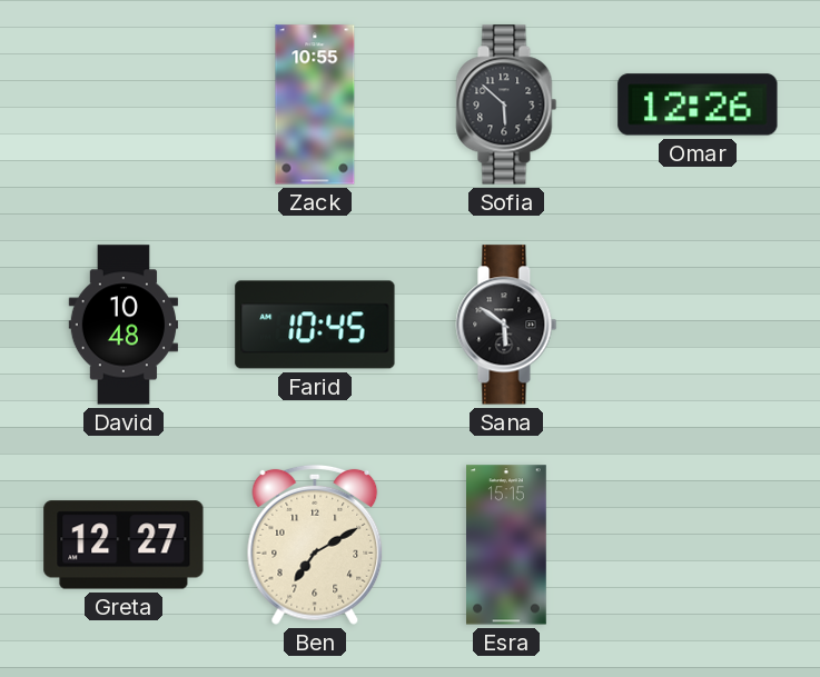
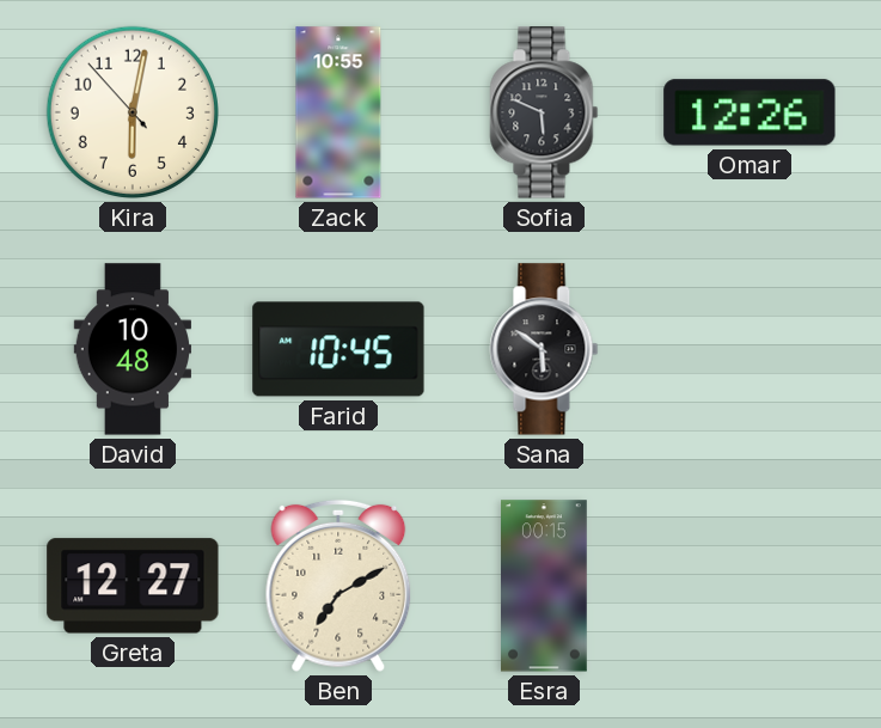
Kira: none -> 6:01 (133, 112)
Sofia: 5:52 -> 5:49 (544, 112)
Esra: 15:15 -> 00:15 (545, 586)
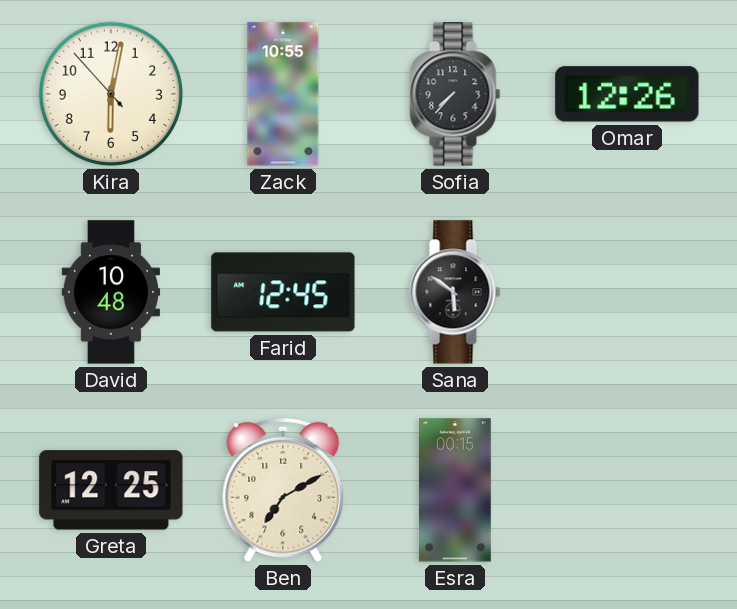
Sofia: 5:49 -> 7:37 (455, 94)
Farid: 10:45 -> 12:45 (283, 292)
Greta: 12:27 -> 12:25 (111, 490)
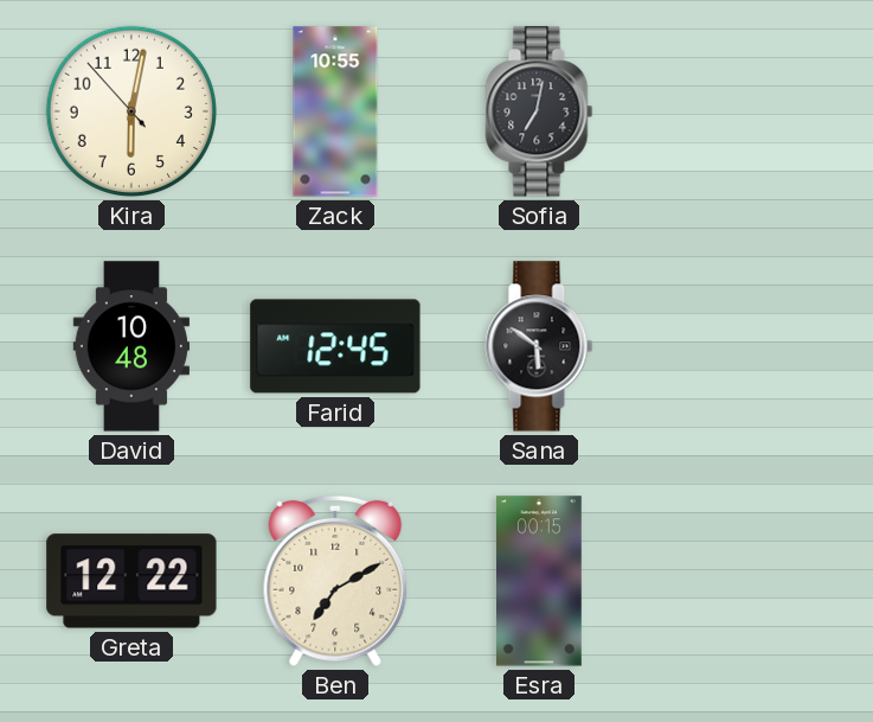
Sofia: 7:37 -> 7:02 (539, 111)
Omar: 12:26 -> none (627, 94)
Greta: 12:25 -> 12:22 (131, 581)
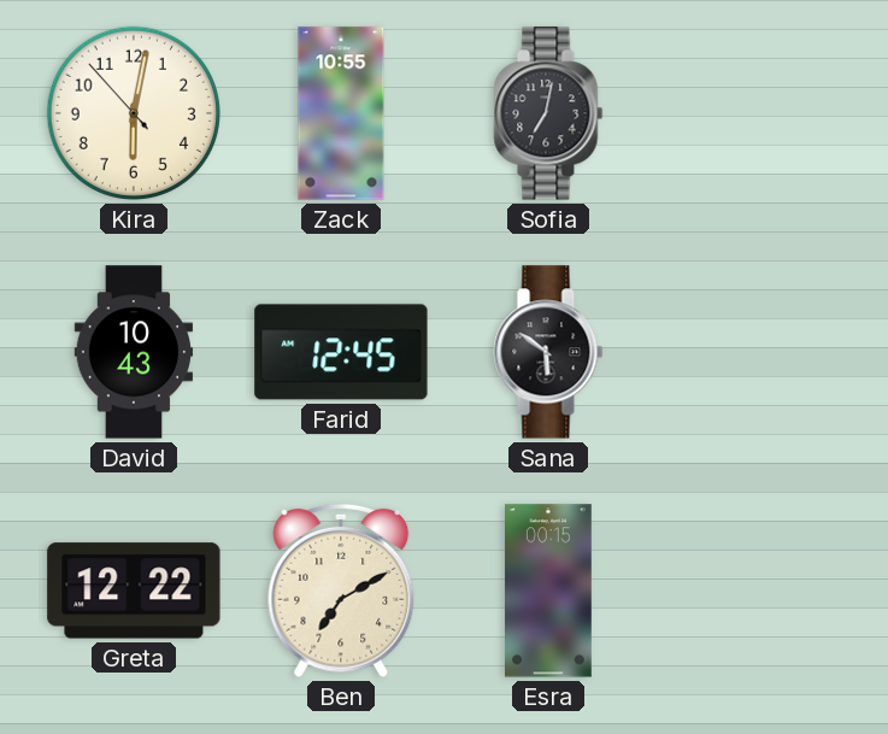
David: 10:48 -> 10:43 (133, 352)
